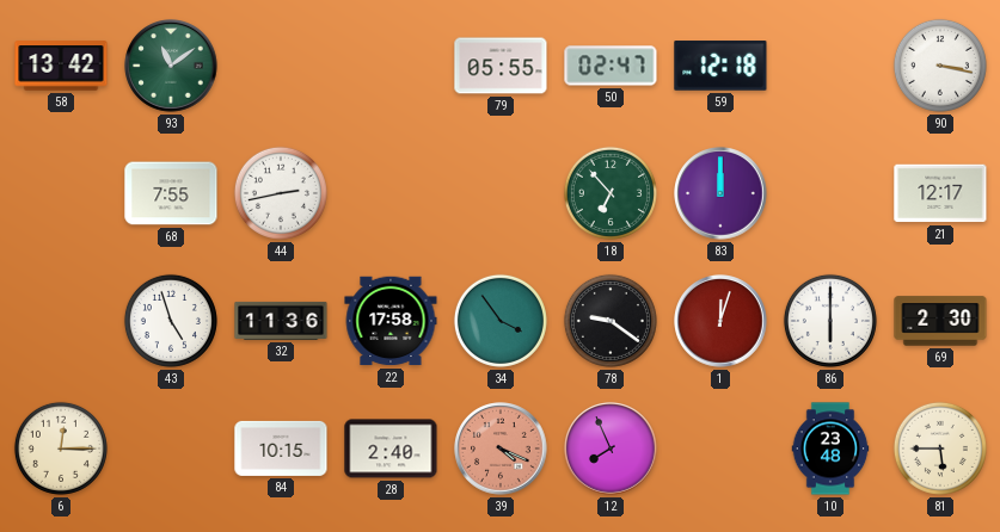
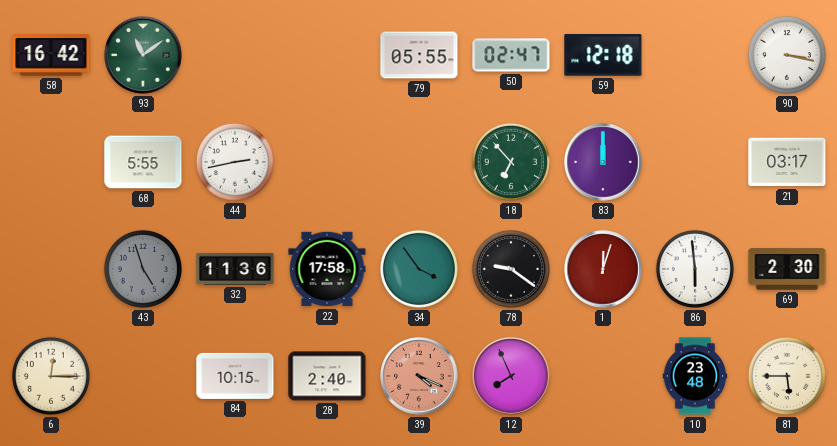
58: 13:42 -> 16:42 (51, 55)
68: 7:55 -> 5:55 (143, 162)
21: 12:17 -> 03:17 (787, 162)
43 dial: white -> grey (143, 269)
86: 6:00 -> 5:59 (695, 269)
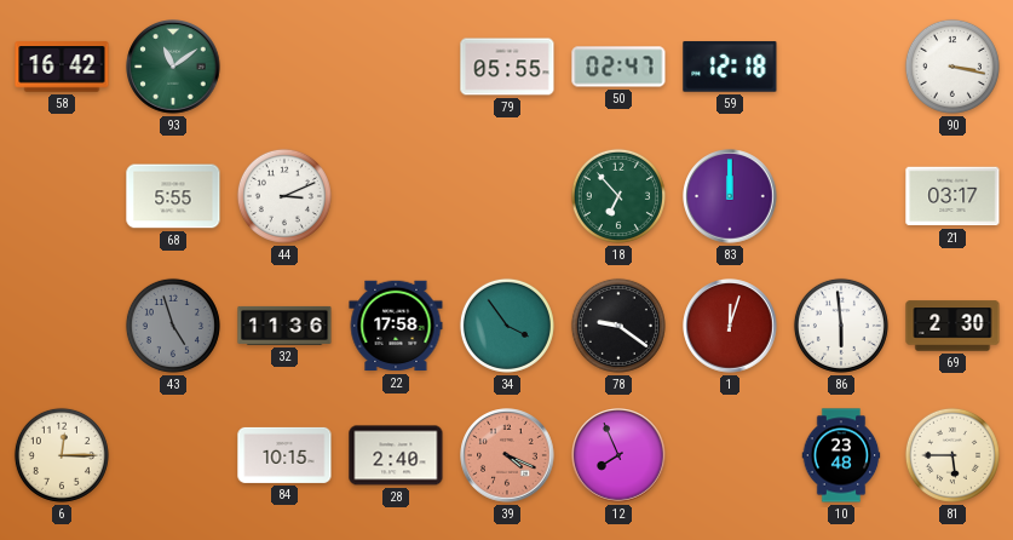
44: 2:43 -> 3:11 (284, 196)
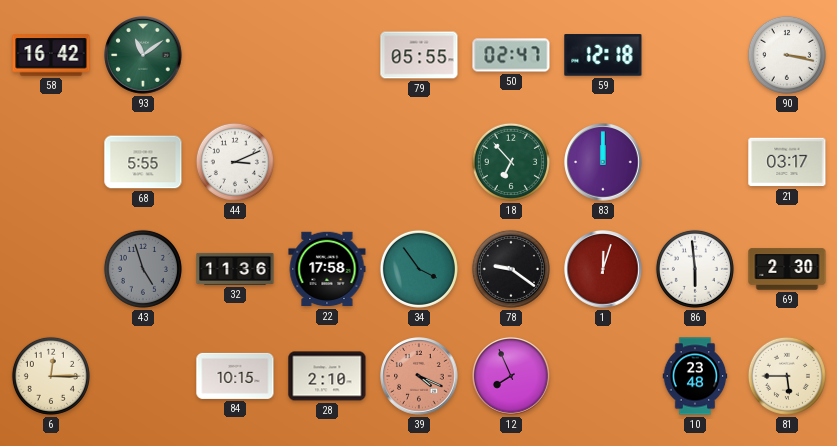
28: 2:40 -> 2:10 (327, 376)
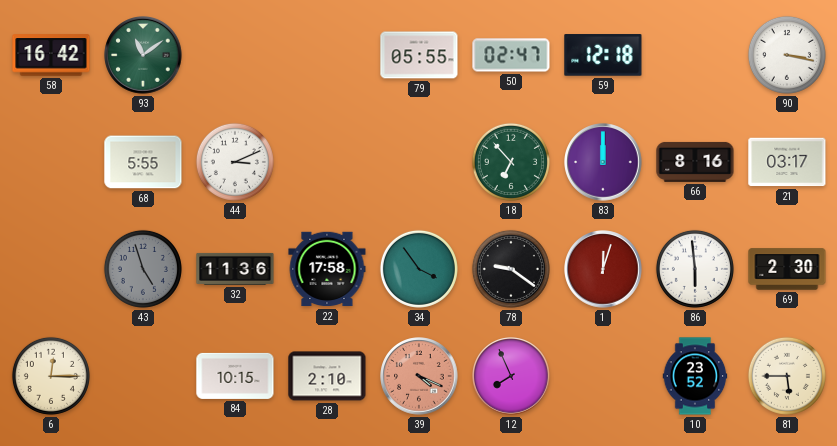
66: none -> 8:16 (695, 162)
10: 23:48 -> 23:52 (695, 376)
